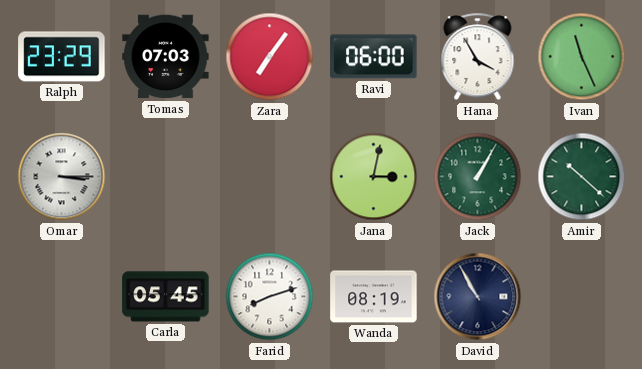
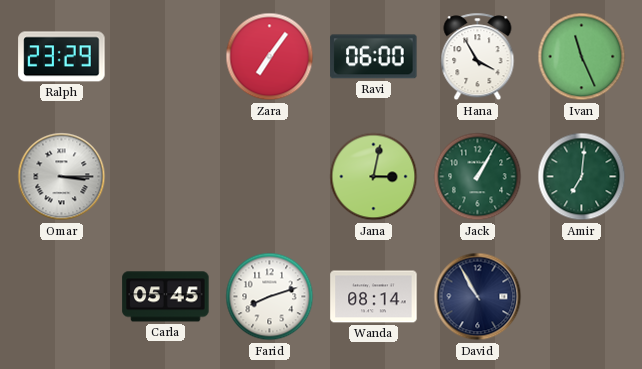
Tomas: 07:03 -> none (166, 57)
Amir: 10:22 -> 7:01 (582, 177)
Wanda: 08:19 -> 08:14 (374, 297)
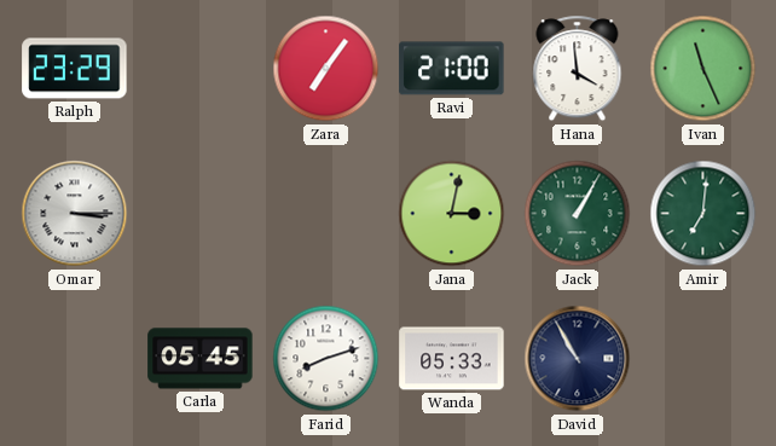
Ravi: 06:00 -> 21:00 (452, 69)
Hana: 3:55 -> 3:59 (578, 69)
Wanda: 08:14 -> 05:33 (452, 359)
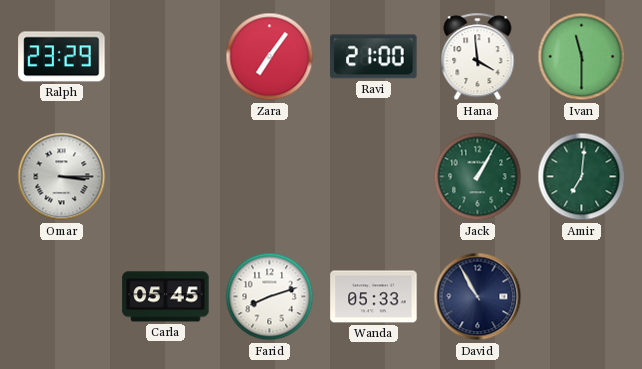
Ivan: 11:26 -> 11:30 (582, 57)
Jana: 3:02 -> none (452, 214)
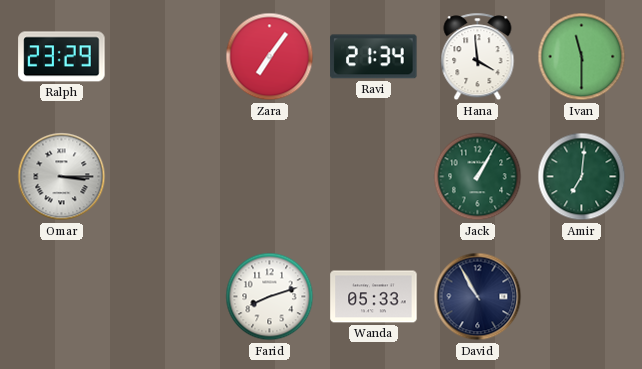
Ravi: 21:00 -> 21:34 (374, 57)
Carla: 05:45 -> none (166, 297)
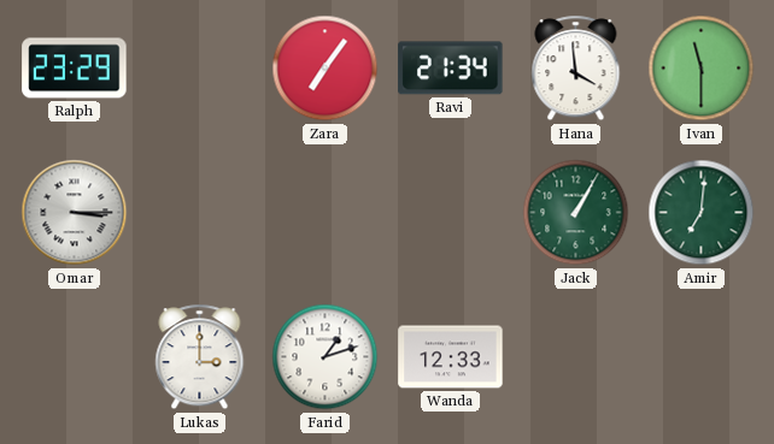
Lukas: none -> 3:00 (200, 357)
Farid: 8:12 -> 1:12 (326, 357)
Wanda: 05:33 -> 12:33 (451, 357)
David: 10:55 -> none (478, 297)
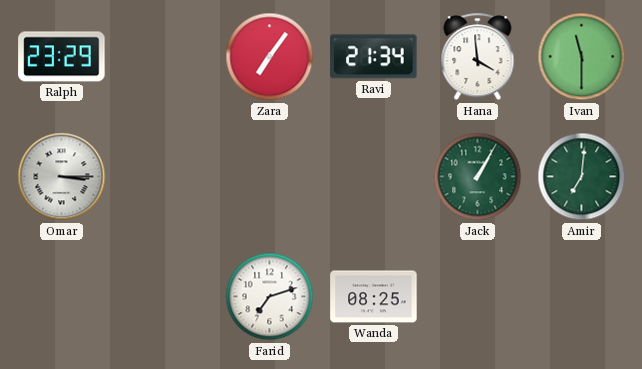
Lukas: 3:00 -> none (200, 357)
Farid: 1:12 -> 7:12 (270, 297)
Wanda: 12:33 -> 08:25 (374, 297)
